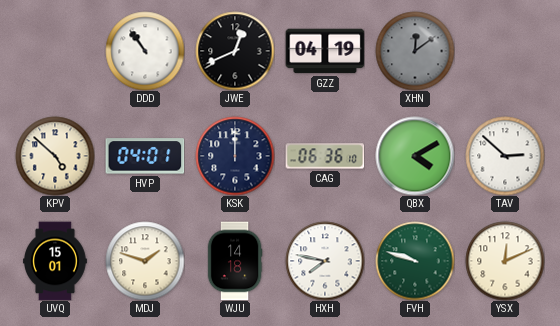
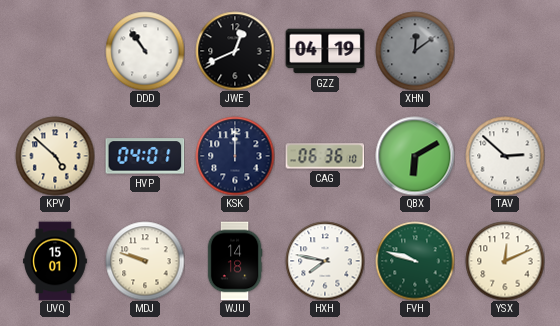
QBX: 4:10 -> 6:10 (415, 156)
MDJ: 1:48 -> 9:48 (145, 261)
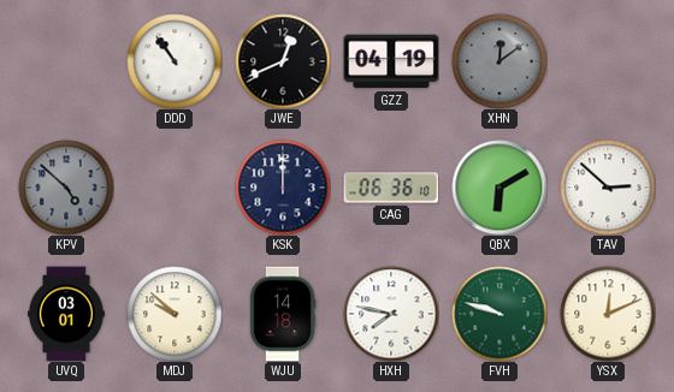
KPV dial: cream -> grey (66, 188)
HVP: 04:01 -> none (145, 156)
UVQ: 15:01 -> 03:01 (66, 314)
MDJ: 9:48 -> 9:52 (175, 314)
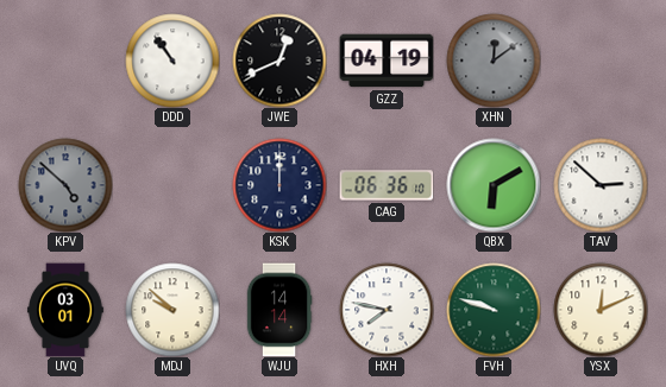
WJU: 14:18 -> 14:14 (279, 310)
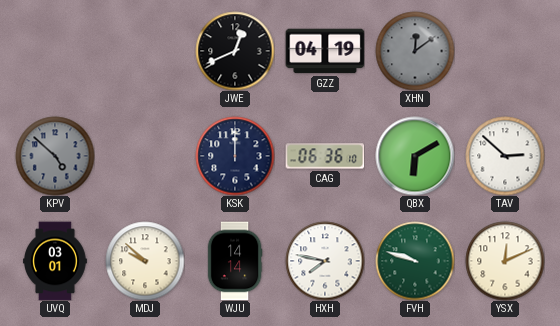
DDD: 10:54 -> none (172, 61)
